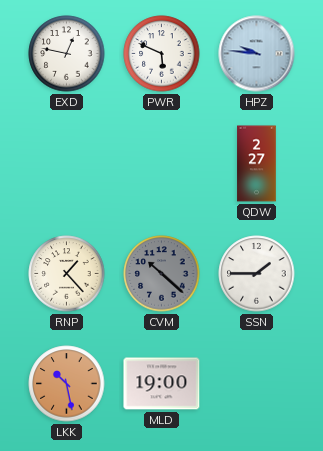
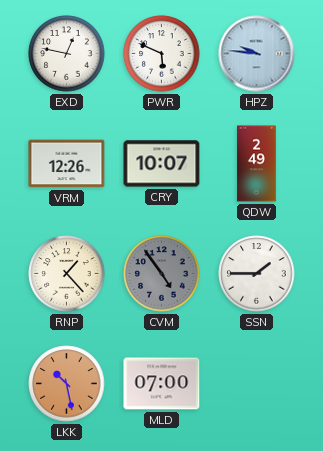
VRM: none -> 12:26 (67, 164)
CRY: none -> 10:07 (162, 164)
QDW: 2:27 -> 2:49 (257, 164)
CVM: 10:22 -> 4:54 (162, 274)
MLD: 19:00 -> 07:00 (162, 384)
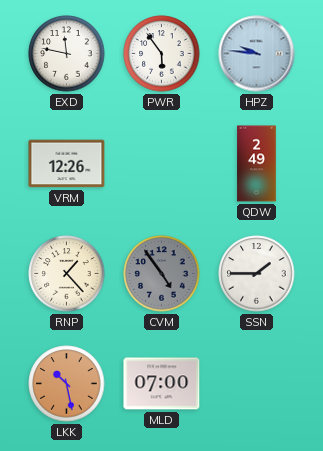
EXD: 12:47 -> 11:47 (67, 54)
PWR: 5:49 -> 5:54 (162, 54)
CRY: 10:07 -> none (162, 164)
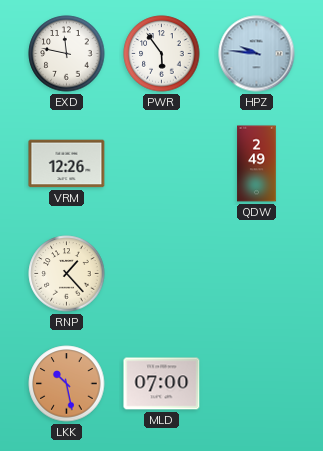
CVM: 4:54 -> none (162, 274)
SSN: 1:45 -> none (257, 274)
